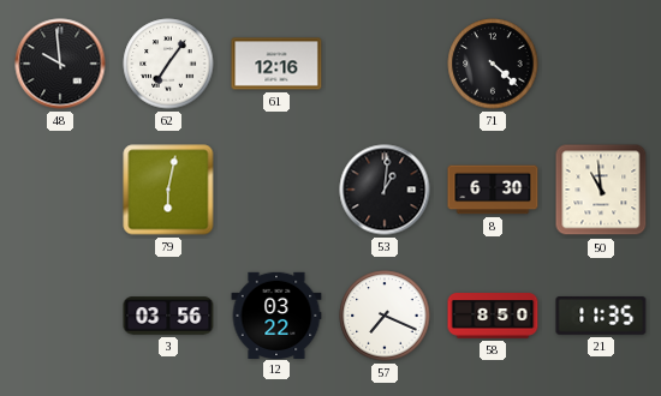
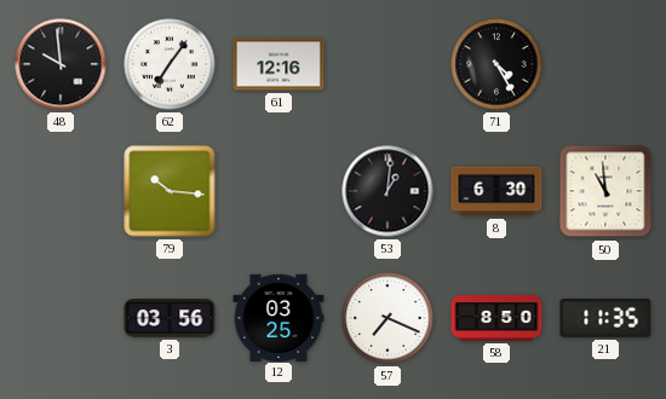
71: 4:22 -> 4:25 (496, 64)
79: 6:02 -> 10:16 (170, 191)
12: 03:22 -> 03:25 (279, 317)
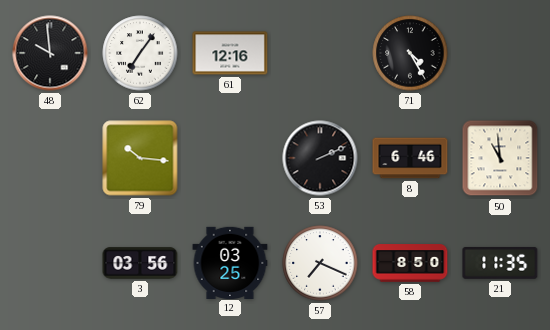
53: 1:01 -> 2:11 (320, 158)
8: 6:30 -> 6:46 (410, 158)
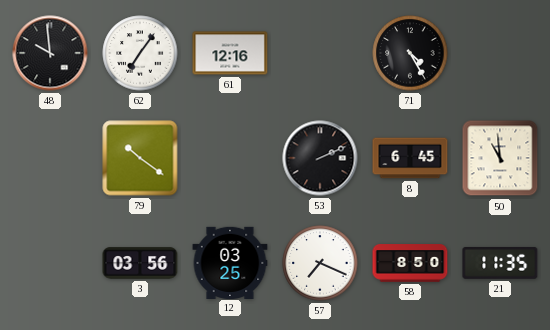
79: 10:16 -> 10:21 (140, 158)
8: 6:46 -> 6:45 (410, 158)
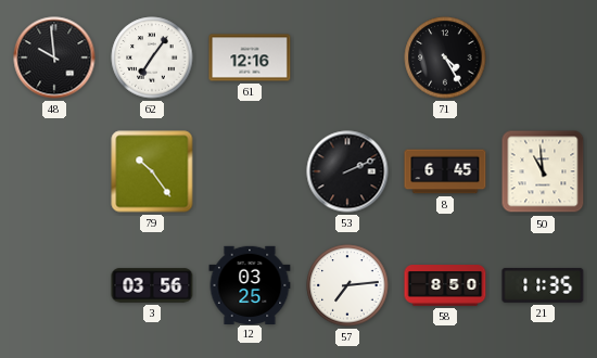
79: 10:21 -> 10:24 (152, 171)
57: 7:19 -> 7:14 (347, 285)
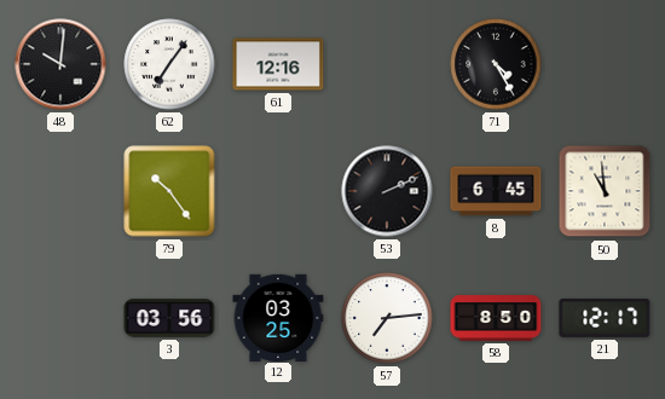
48: 9:59 -> 10:01 (60, 64)
21: 11:35 -> 12:17 (605, 318)
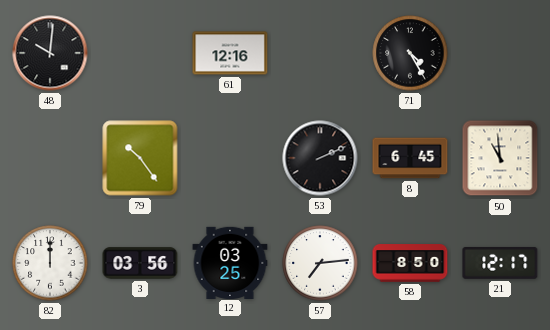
62: 7:06 -> none (169, 64)
82: none -> 12:00 (50, 263)
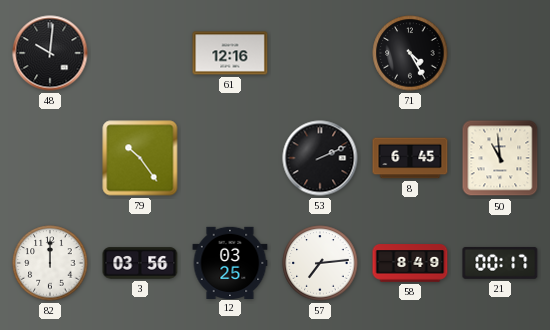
58: 8:50 -> 8:49 (410, 263)
21: 12:17 -> 00:17 (500, 263)
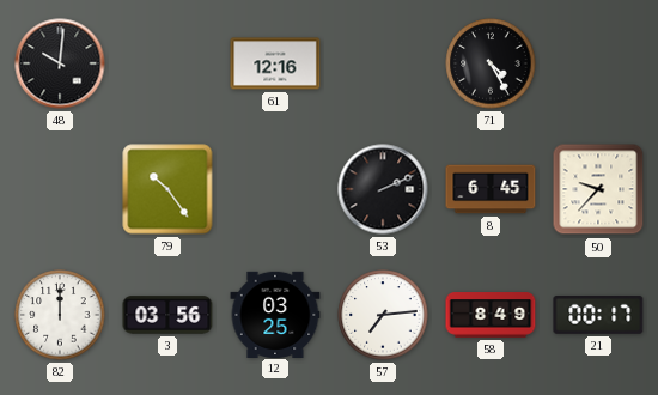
50: 10:59 -> 9:37 (598, 189)
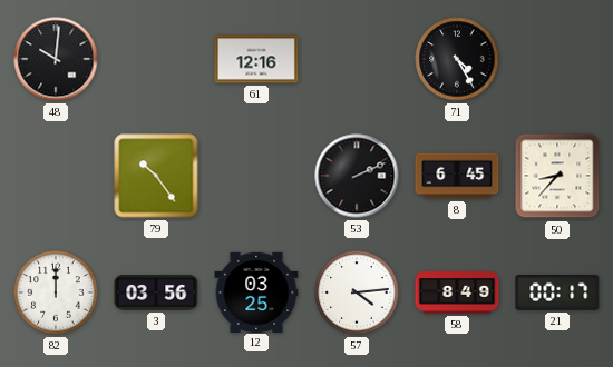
50: 9:37 -> 8:37 (557, 176)
57: 7:14 -> 4:14 (357, 292)
